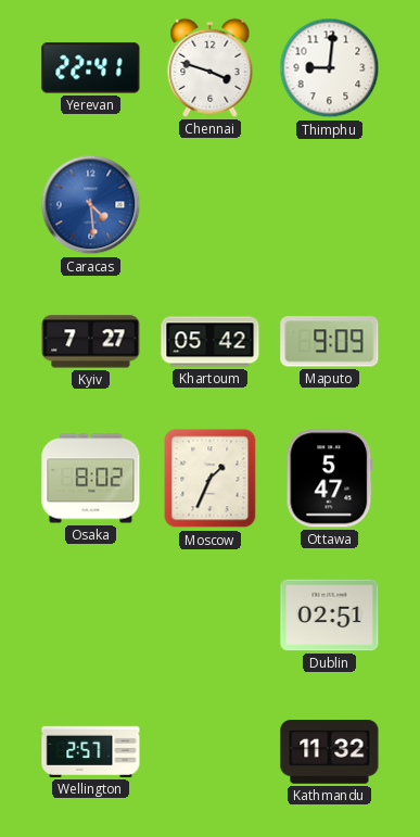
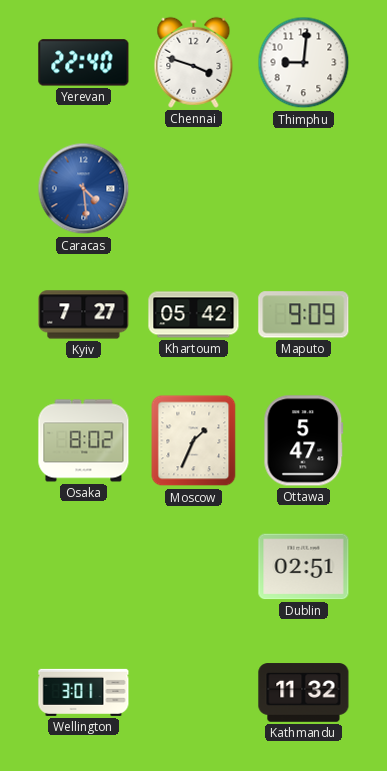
Yerevan: 22:41 -> 22:40 (84, 63)
Wellington: 2:57 -> 3:01 (84, 692)
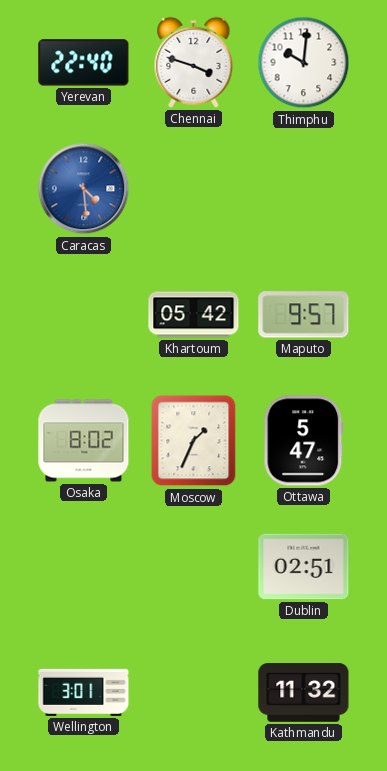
Thimphu: 9:01 -> 10:01 (304, 63)
Kyiv: 7:27 -> none (84, 315)
Maputo: 9:09 -> 9:57 (304, 315)
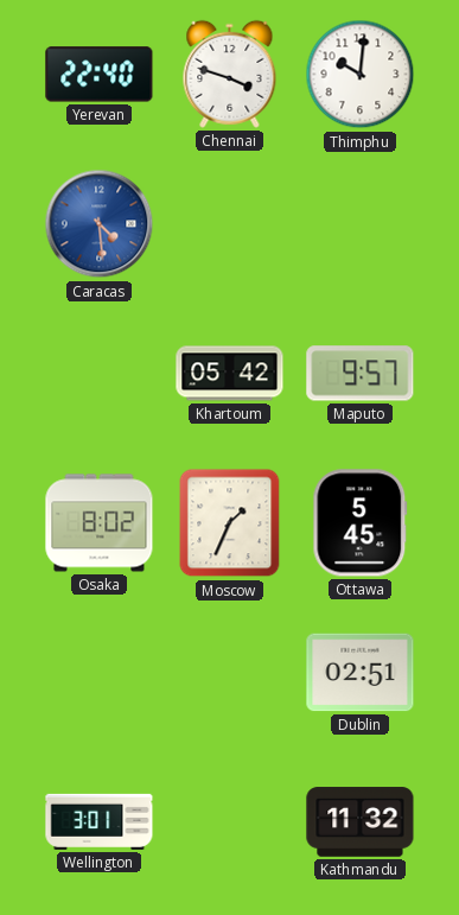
Ottawa: 5:47 -> 5:45 (361, 523)
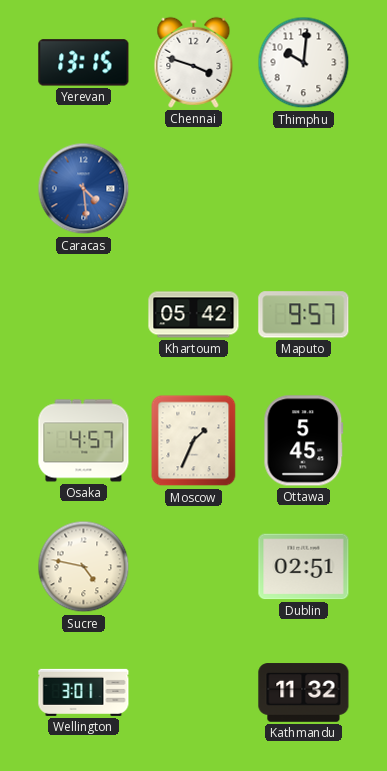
Yerevan: 22:40 -> 13:15 (84, 63)
Osaka: 8:02 -> 4:57 (84, 441)
Sucre: none -> 4:47 (84, 567)
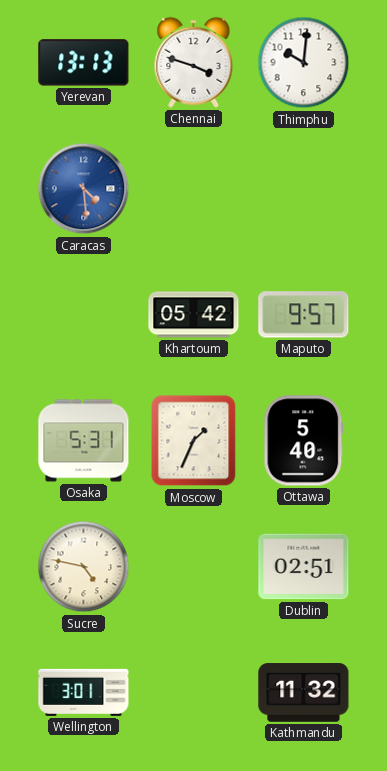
Yerevan: 13:15 -> 13:13 (84, 63)
Osaka: 4:57 -> 5:31 (84, 441)
Ottawa: 5:45 -> 5:40 (304, 441)
